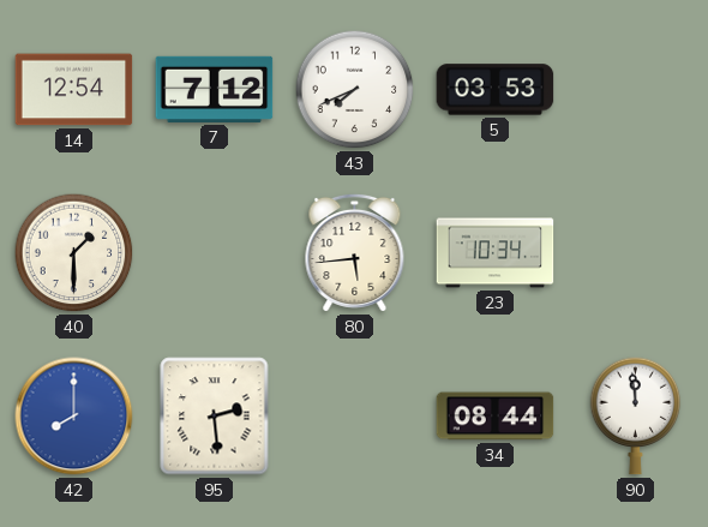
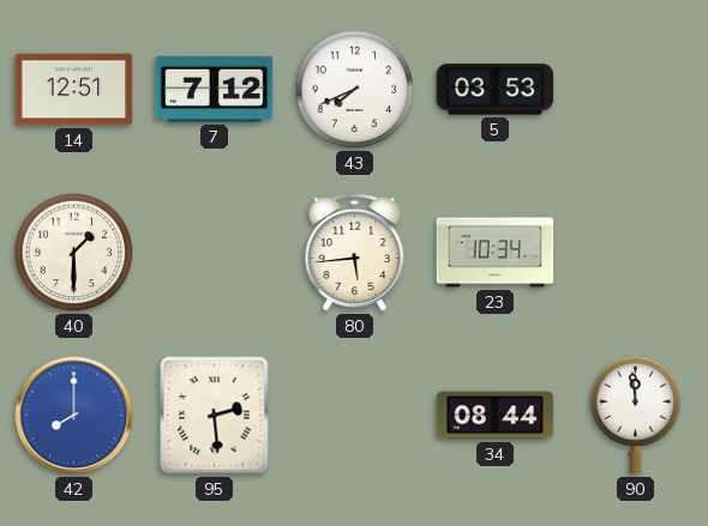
14: 12:54 -> 12:51 (74, 90)
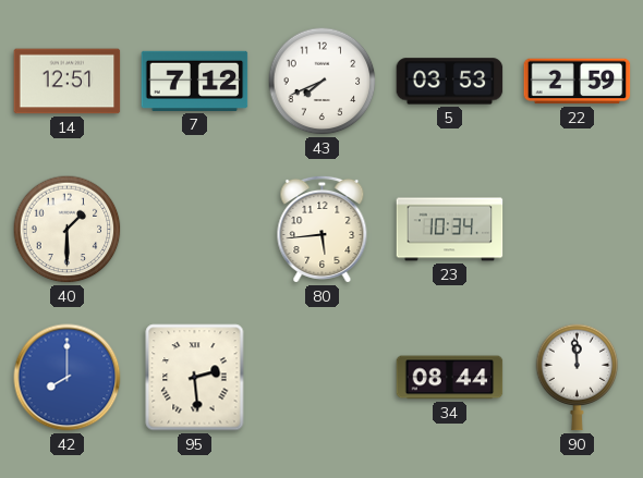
22: none -> 2:59 (578, 82)
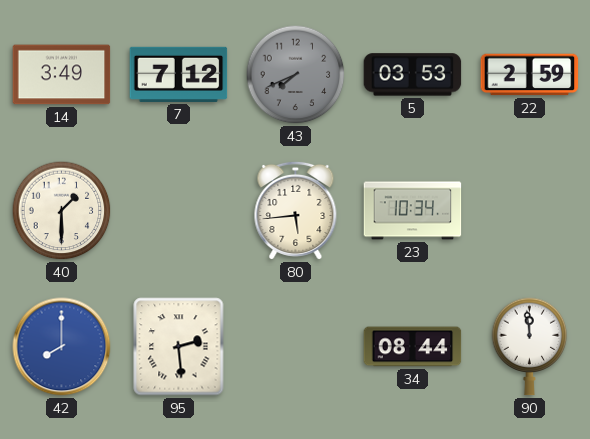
14: 12:51 -> 3:49 (62, 75)
43 dial: white -> grey (296, 75)
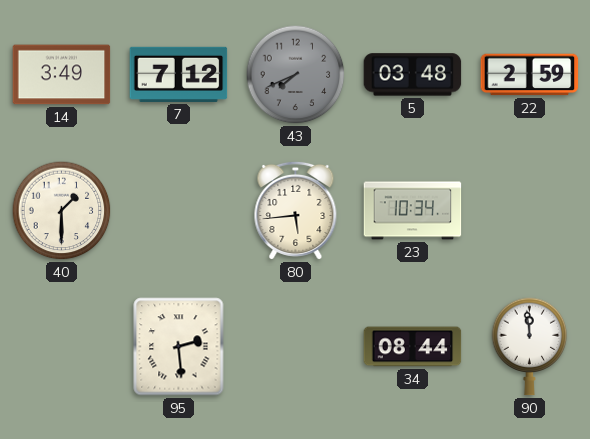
5: 03:53 -> 03:48 (413, 75)
42: 8:00 -> none (62, 347)
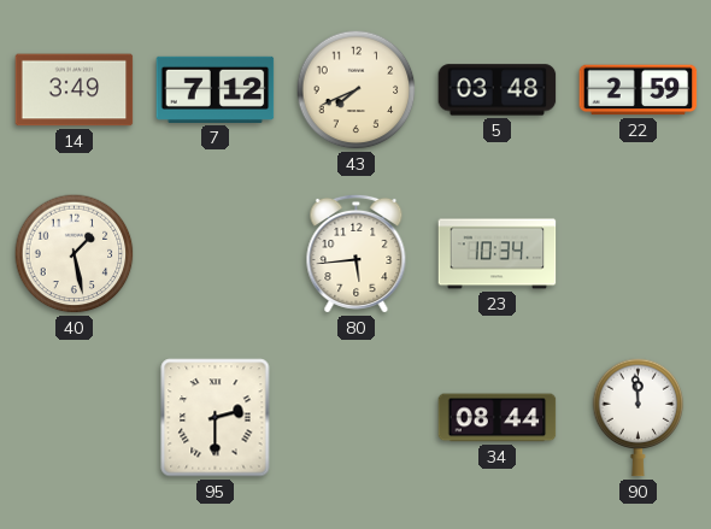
43 dial: grey -> cream (357, 90)
40: 1:30 -> 1:28 (75, 254)
95: 2:29 -> 2:30 (216, 418)
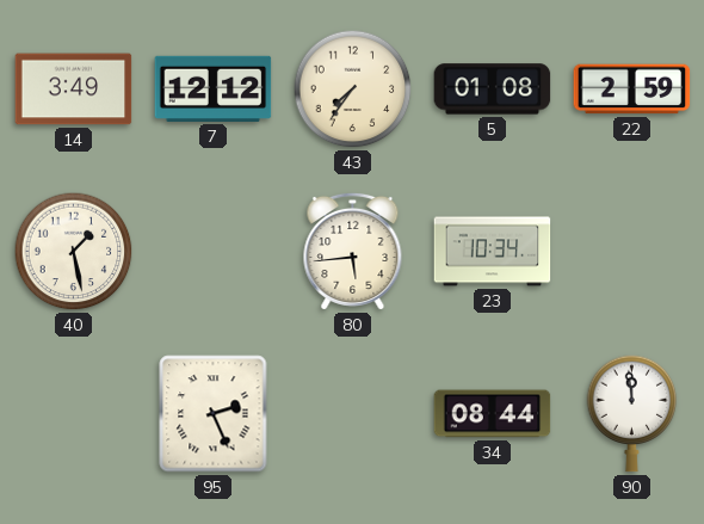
7: 7:12 -> 12:12 (214, 88)
43: 7:41 -> 7:36 (353, 90)
5: 03:48 -> 01:08 (493, 90)
95: 2:30 -> 2:26 (214, 414)
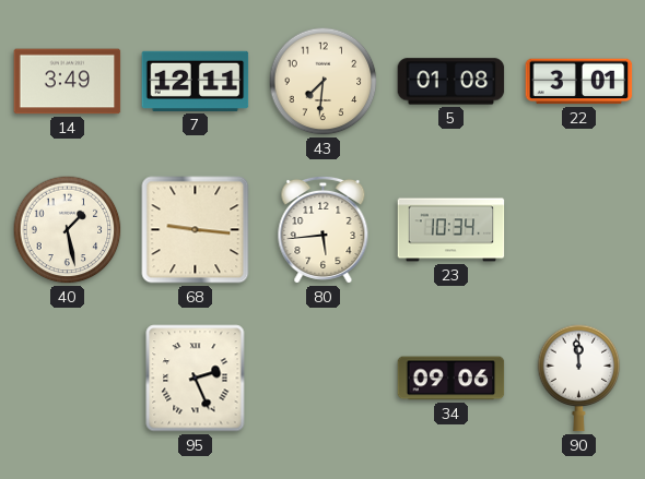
7: 12:12 -> 12:11 (196, 81)
43: 7:36 -> 7:31 (324, 82)
22: 2:59 -> 3:01 (579, 82)
68: none -> 9:16 (196, 230)
34: 08:44 -> 09:06 (451, 379)
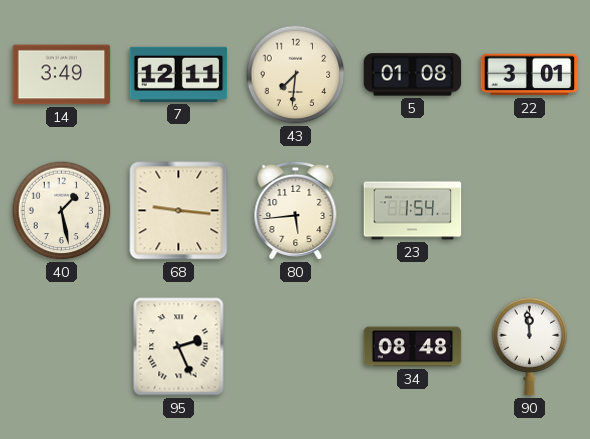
23: 10:34 -> 1:54 (413, 211)
34: 09:06 -> 08:48 (413, 347)
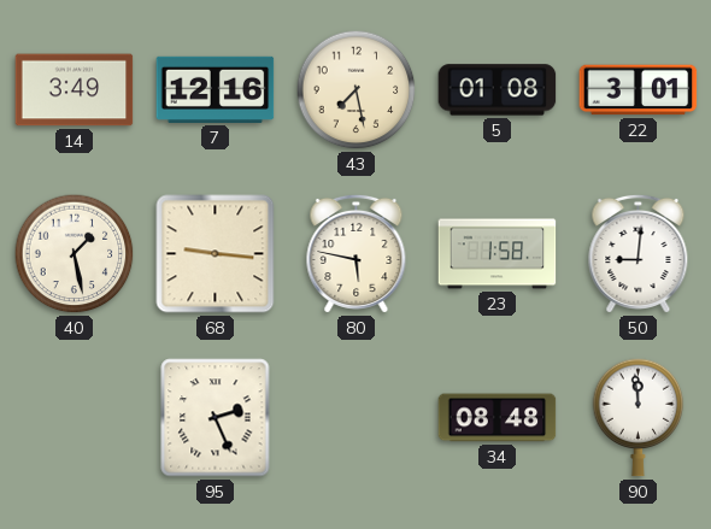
7: 12:11 -> 12:16 (216, 89)
43: 7:31 -> 7:28 (357, 90)
80: 5:44 -> 5:47 (357, 253)
23: 1:54 -> 1:58 (498, 254)
50: none -> 9:01 (639, 253)
